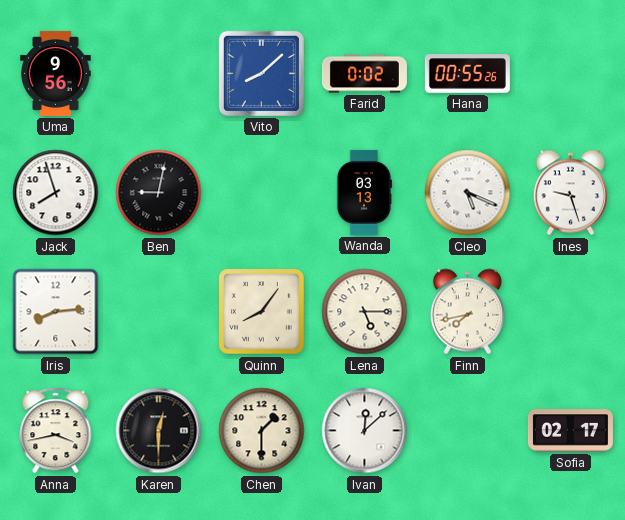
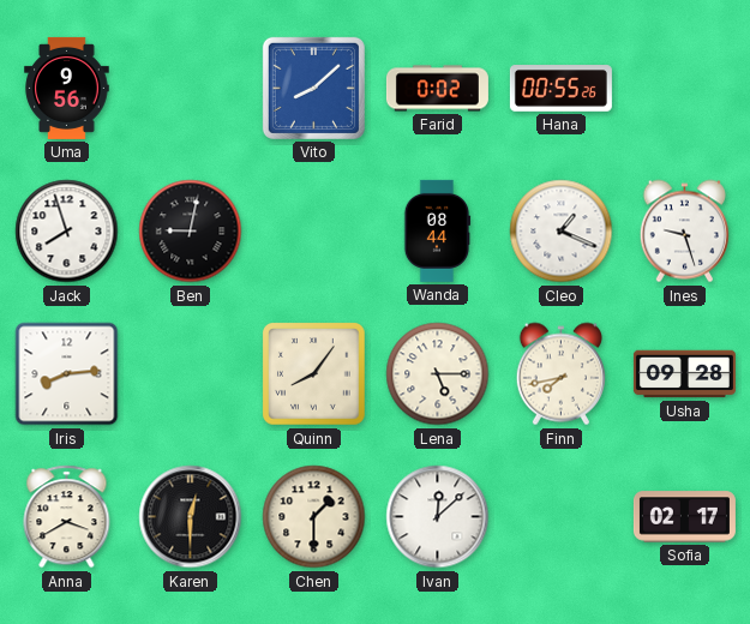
Wanda: 03:13 -> 08:44 (437, 230)
Cleo: 5:19 -> 1:19 (562, 232)
Usha: none -> 09:28 (684, 374)
Anna: 3:43 -> 3:40 (67, 517)
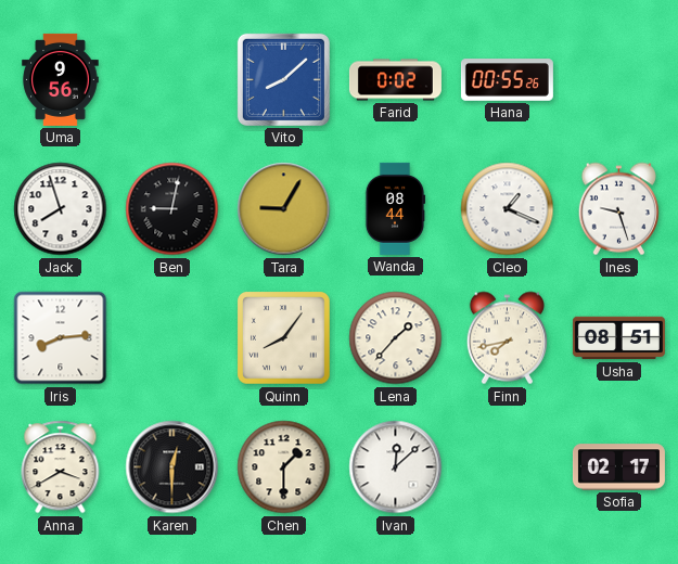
Tara: none -> 9:05 (284, 209)
Lena: 5:15 -> 1:37 (396, 338)
Usha: 09:28 -> 08:51 (618, 338)
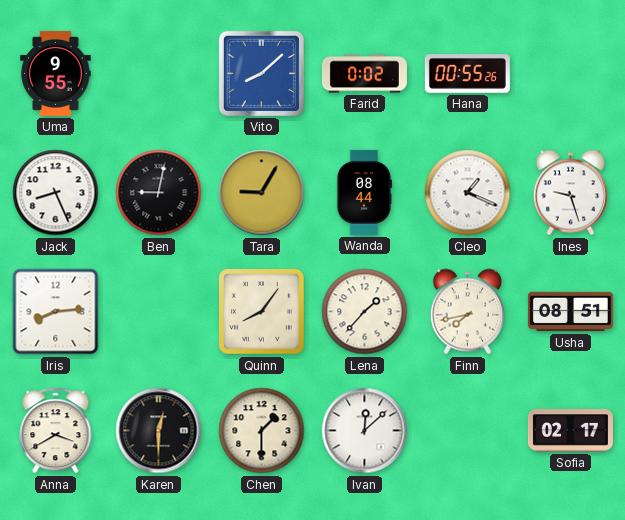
Uma: 9:56 -> 9:55 (56, 73)
Jack: 7:57 -> 8:26 (56, 193)
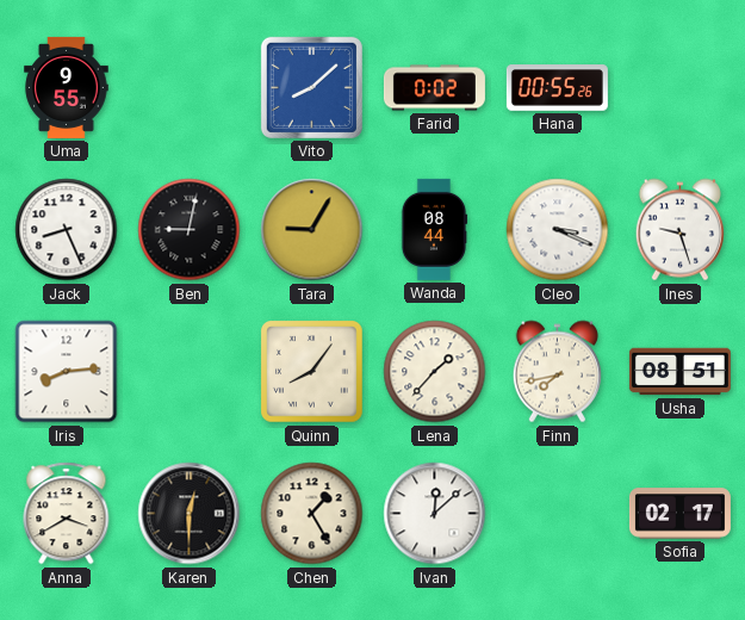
Cleo: 1:19 -> 3:19 (558, 230)
Chen: 1:30 -> 1:25 (312, 514)
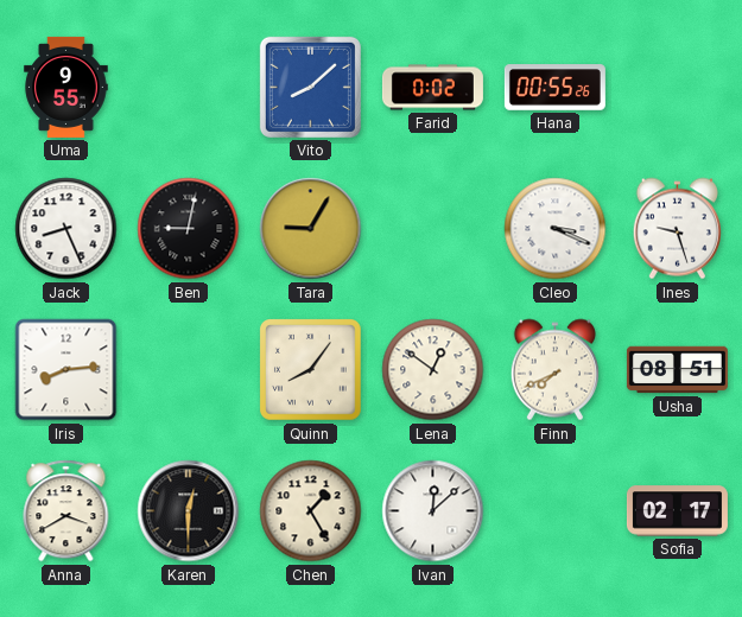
Wanda: 08:44 -> none (434, 229)
Lena: 1:37 -> 12:51 (433, 370)
Finn: 7:43 -> 7:41 (554, 370)
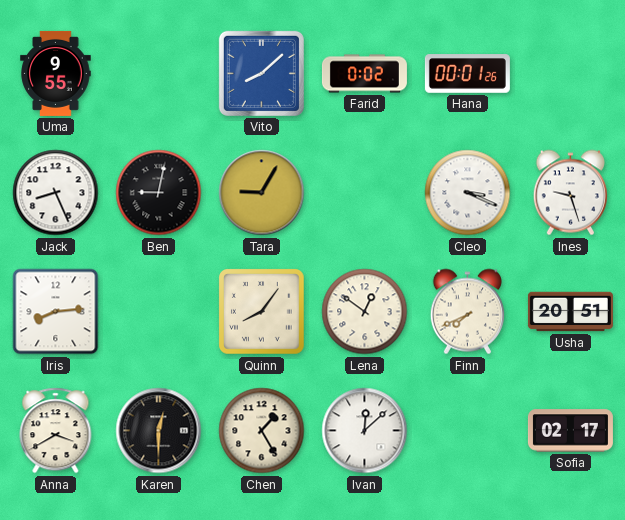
Hana: 00:55 -> 00:01 (467, 74)
Usha: 08:51 -> 20:51 (570, 312)
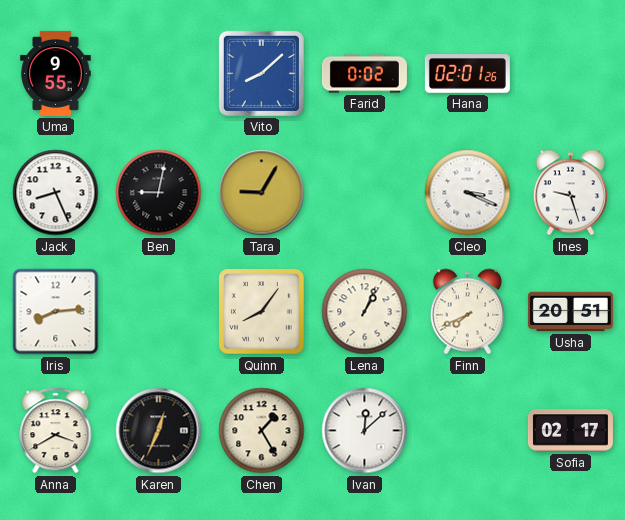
Hana: 00:01 -> 02:01 (467, 74)
Lena: 12:51 -> 1:04 (365, 312)
Karen: 12:30 -> 12:34 (159, 431)
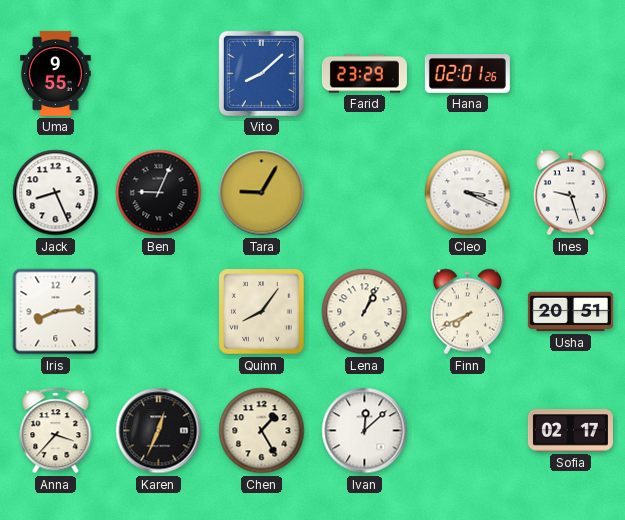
Farid: 0:02 -> 23:29 (364, 74)
Ben: 9:02 -> 9:04 (159, 193)
Anna: 3:40 -> 3:37 (56, 431)
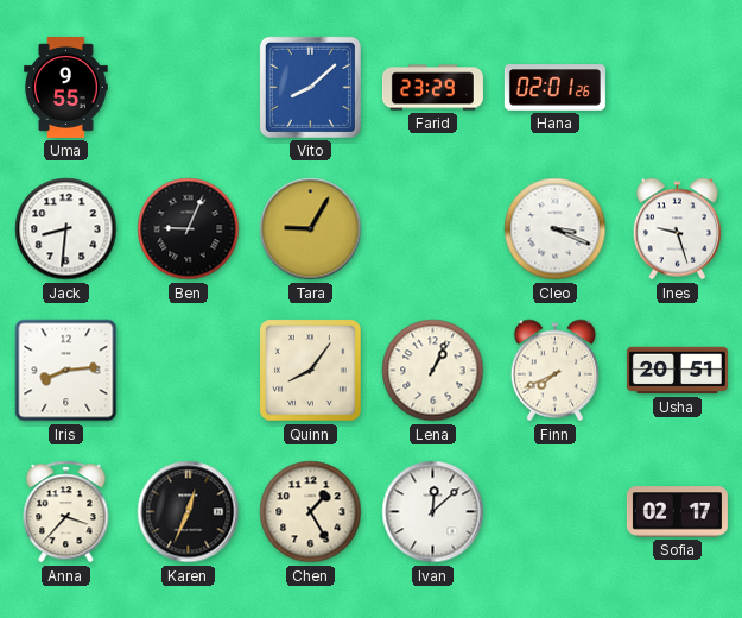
Jack: 8:26 -> 8:31 (66, 229)
